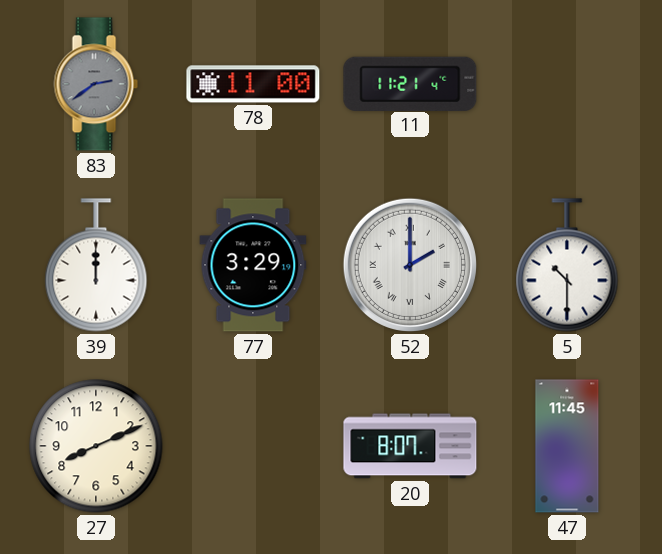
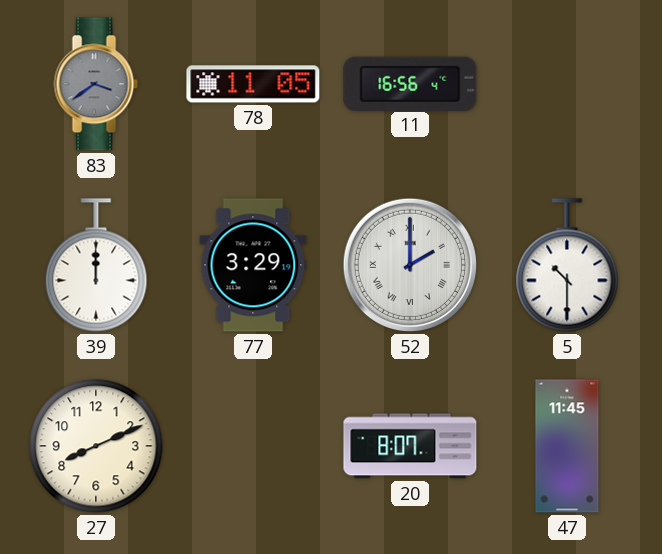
83: 2:39 -> 3:39 (96, 84)
78: 11:00 -> 11:05 (253, 84)
11: 11:21 -> 16:56 (410, 83)
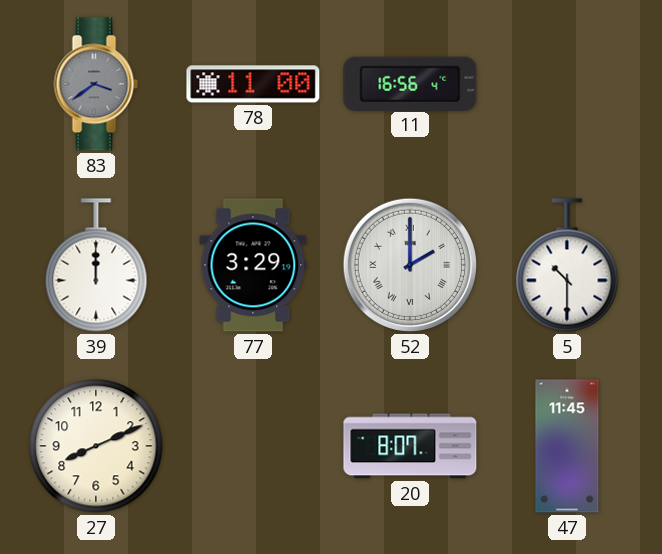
78: 11:05 -> 11:00 (253, 84)
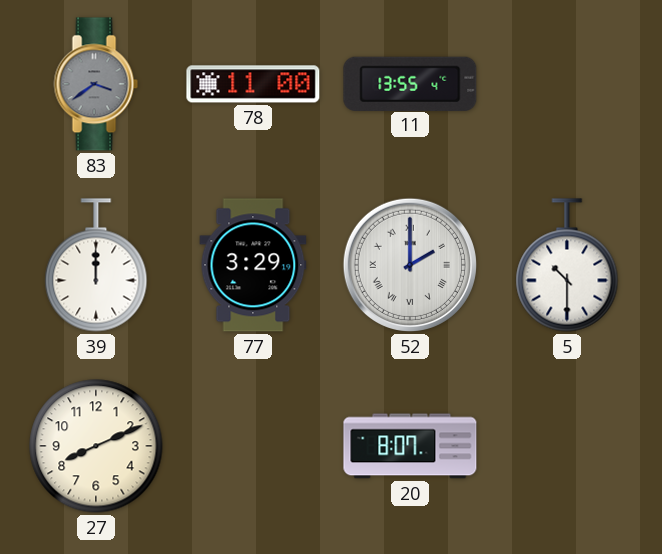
11: 16:56 -> 13:55 (410, 83)
47: 11:45 -> none (567, 446)
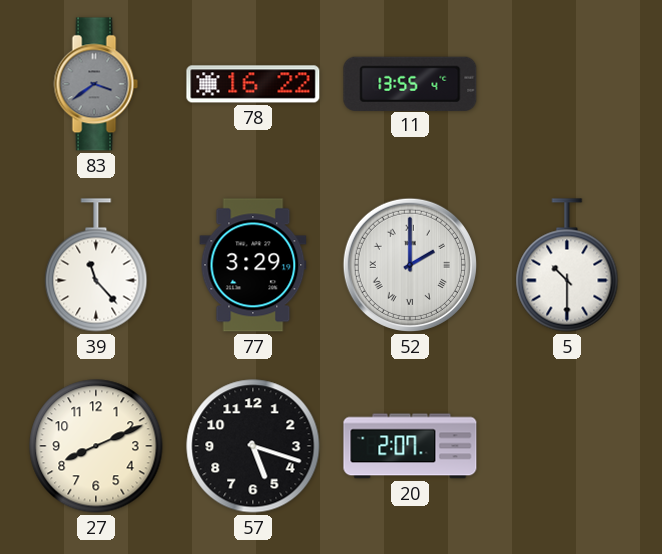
78: 11:00 -> 16:22 (253, 84)
39: 12:00 -> 11:23 (96, 265)
57: none -> 5:18 (253, 446)
20: 8:07 -> 2:07 (410, 446)
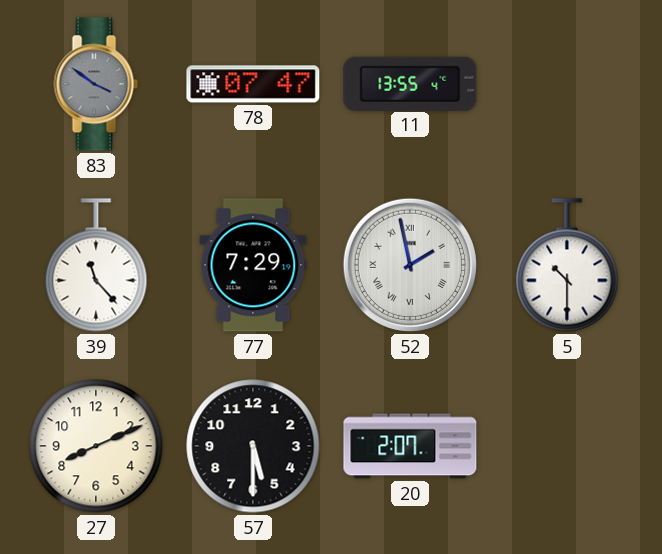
83: 3:39 -> 3:51 (96, 84)
78: 16:22 -> 07:47 (253, 84)
77: 3:29 -> 7:29 (253, 265)
52: 2:00 -> 1:58 (410, 265)
57: 5:18 -> 5:30 (253, 446)
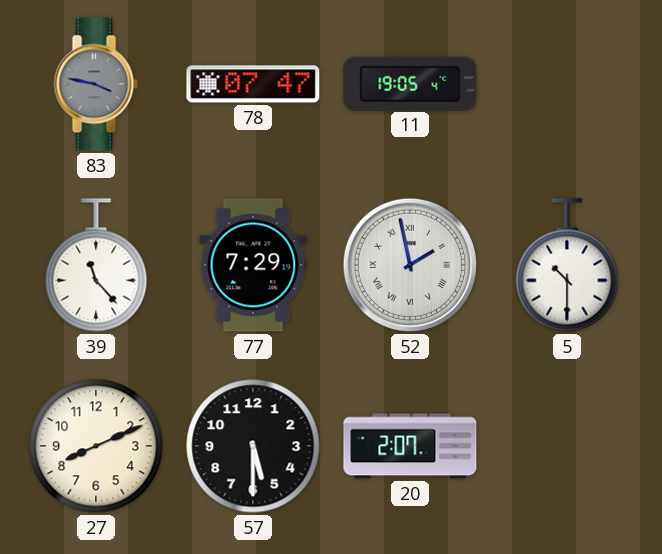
83: 3:51 -> 3:47 (96, 84)
11: 13:55 -> 19:05 (410, 83)
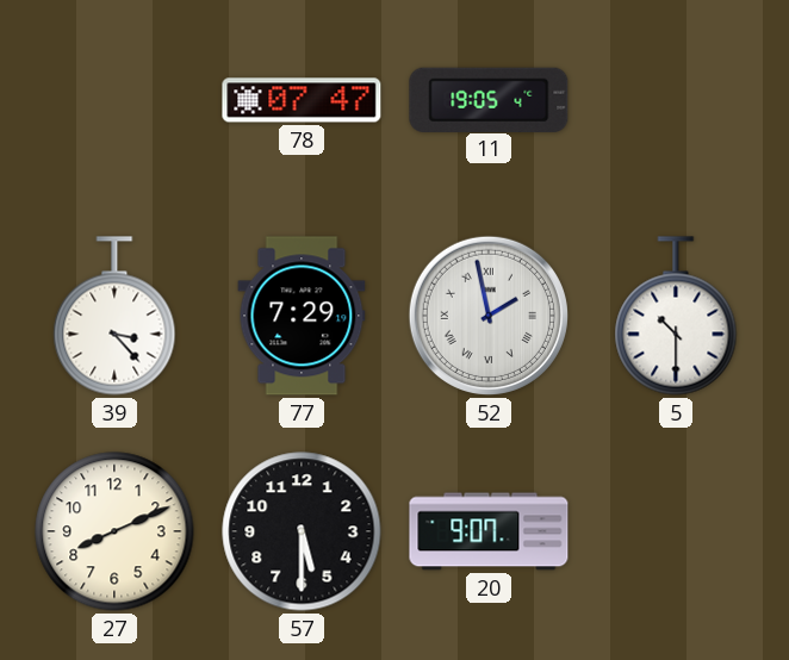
83: 3:47 -> none (96, 84)
39: 11:23 -> 3:23 (114, 316)
20: 2:07 -> 9:07 (489, 531)
